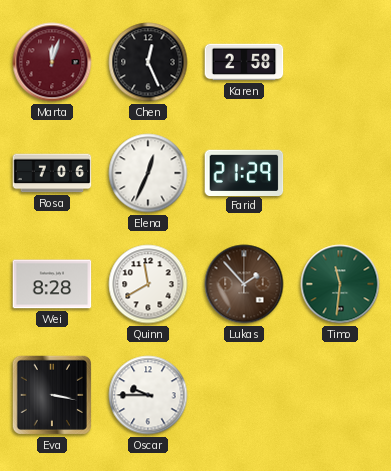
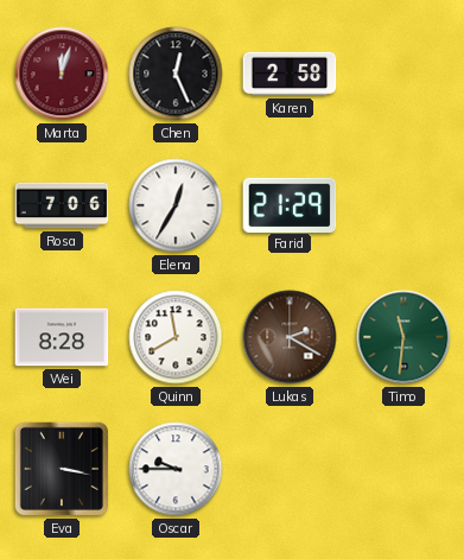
Elena: 12:34 -> 12:35 (176, 205)
Lukas: 1:53 -> 2:20 (290, 337)
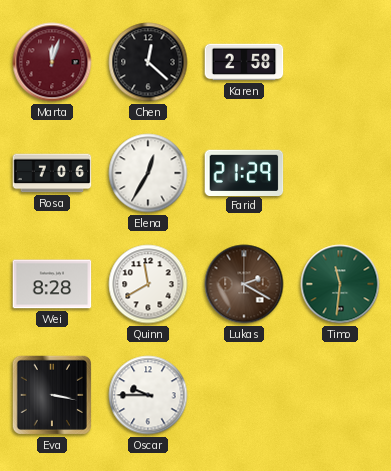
Chen: 12:26 -> 12:22 (148, 62)
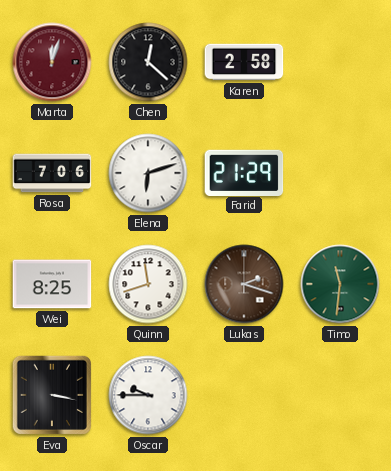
Elena: 12:35 -> 6:12 (148, 173)
Wei: 8:28 -> 8:25 (52, 284)
Quinn: 11:40 -> 11:42 (148, 284)
Lukas: 2:20 -> 2:18 (244, 284)
